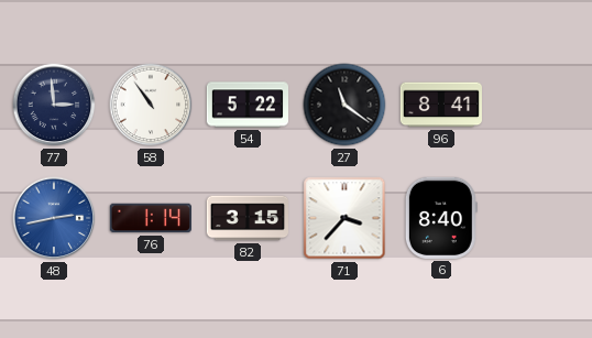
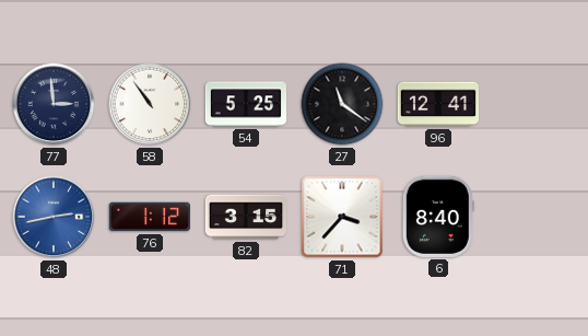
54: 5:22 -> 5:25 (245, 104)
96: 8:41 -> 12:41 (438, 104)
76: 1:14 -> 1:12 (150, 217)
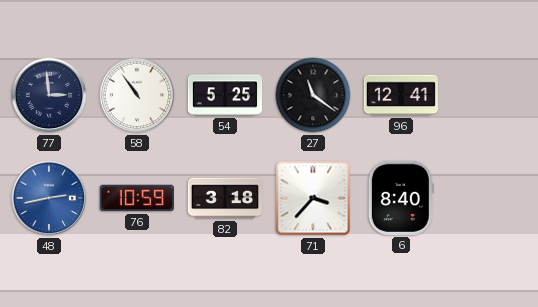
76: 1:12 -> 10:59 (137, 198)
82: 3:15 -> 3:18 (224, 198)
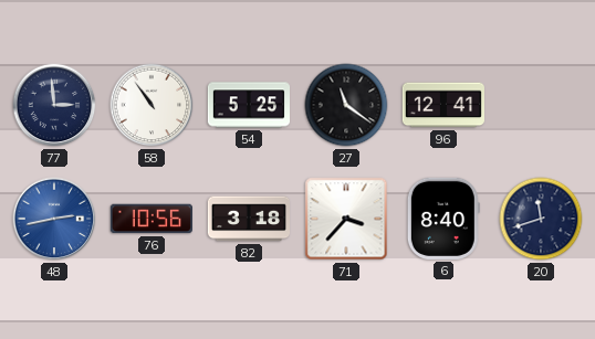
76: 10:59 -> 10:56 (152, 219)
20: none -> 11:42 (541, 219)
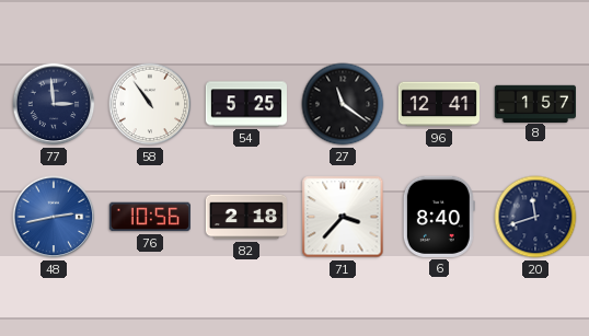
8: none -> 1:57 (534, 103)
82: 3:18 -> 2:18 (245, 217)
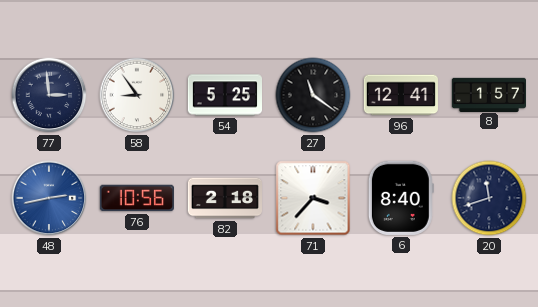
58: 10:54 -> 8:54 (137, 95)
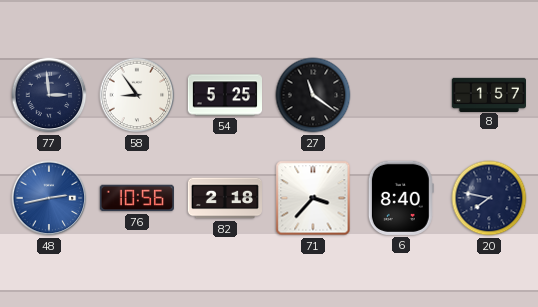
96: 12:41 -> none (401, 95)
20: 11:42 -> 7:47 (489, 198)
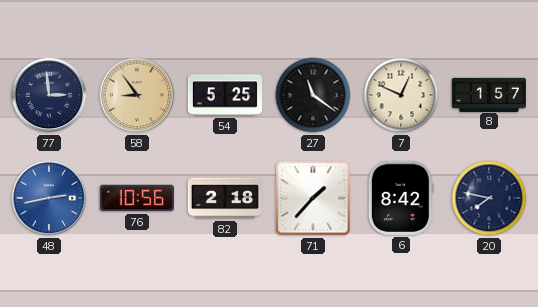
58 dial: white -> champagne (137, 95)
7: none -> 12:49 (401, 95)
71: 3:37 -> 1:37 (313, 198)
6: 8:40 -> 8:42 (401, 198)
